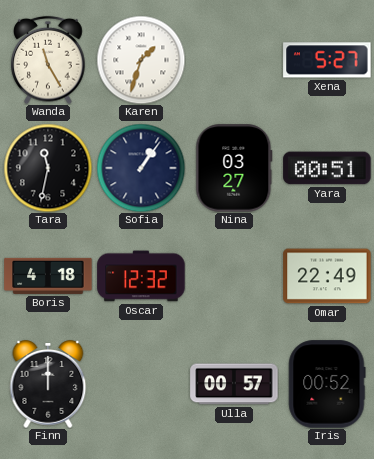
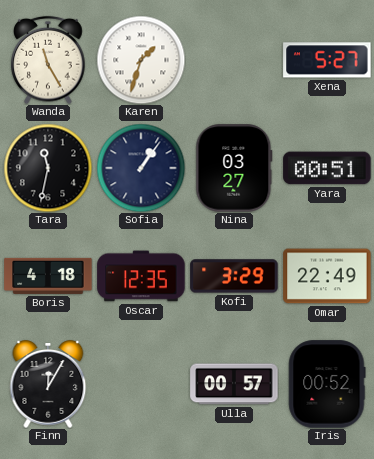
Oscar: 12:32 -> 12:35 (141, 276)
Kofi: none -> 3:29 (234, 276)
Finn: 12:00 -> 12:05 (48, 384)
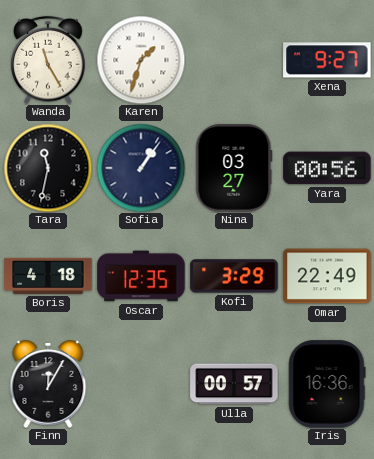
Xena: 5:27 -> 9:27 (327, 60)
Yara: 00:51 -> 00:56 (327, 168)
Iris: 00:52 -> 16:36 (327, 384)
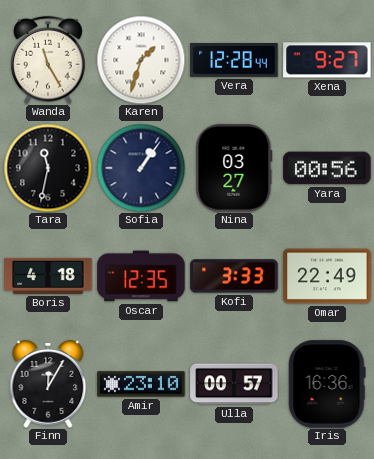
Vera: none -> 12:28 (234, 60)
Kofi: 3:29 -> 3:33 (234, 276)
Amir: none -> 23:10 (141, 384)
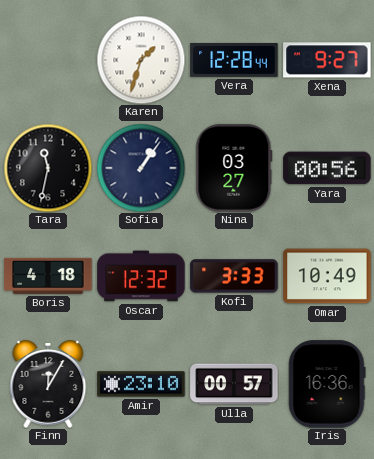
Wanda: 11:25 -> none (48, 60)
Oscar: 12:35 -> 12:32 (141, 276)
Omar: 22:49 -> 10:49 (327, 276)
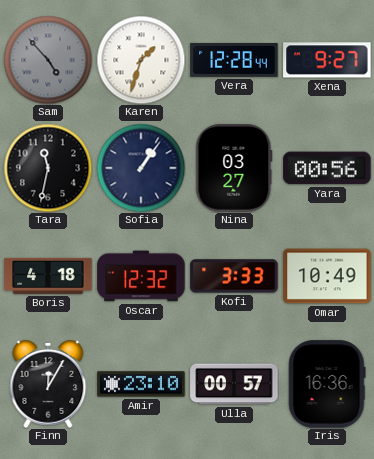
Sam: none -> 4:53 (48, 60)
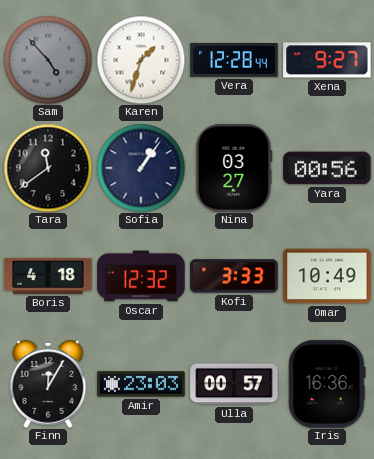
Tara: 11:32 -> 11:39 (48, 168)
Amir: 23:10 -> 23:03 (141, 384)
